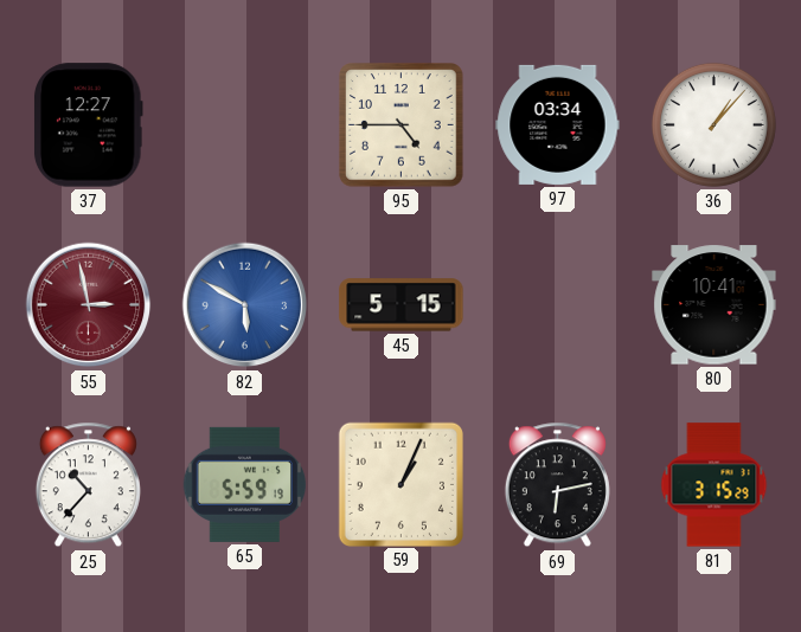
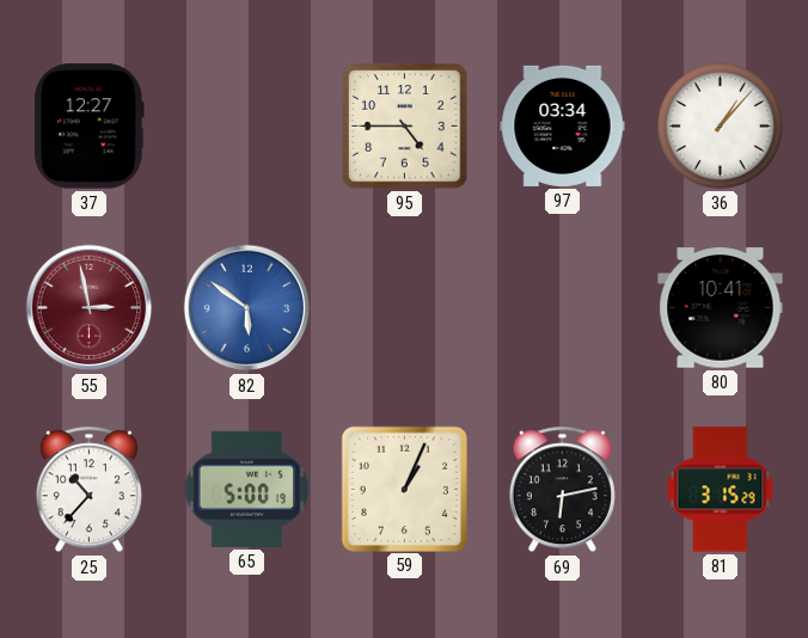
82: 5:50 -> 5:51 (247, 308)
45: 5:15 -> none (402, 305)
65: 5:59 -> 5:00 (247, 489)
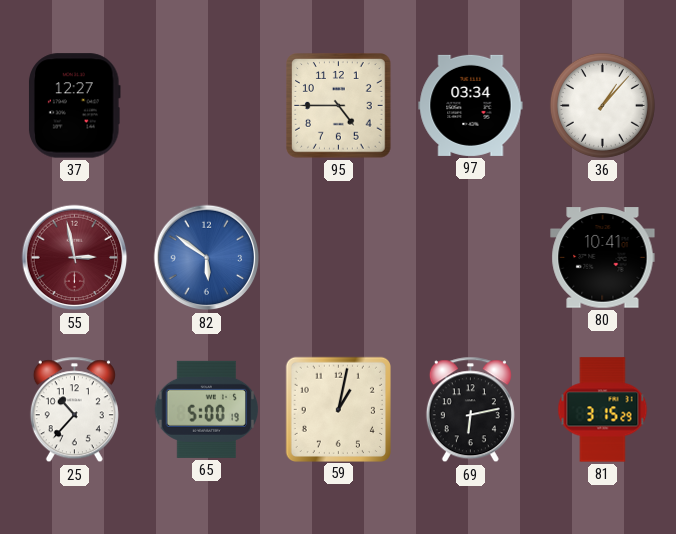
59: 1:04 -> 1:02 (338, 409)
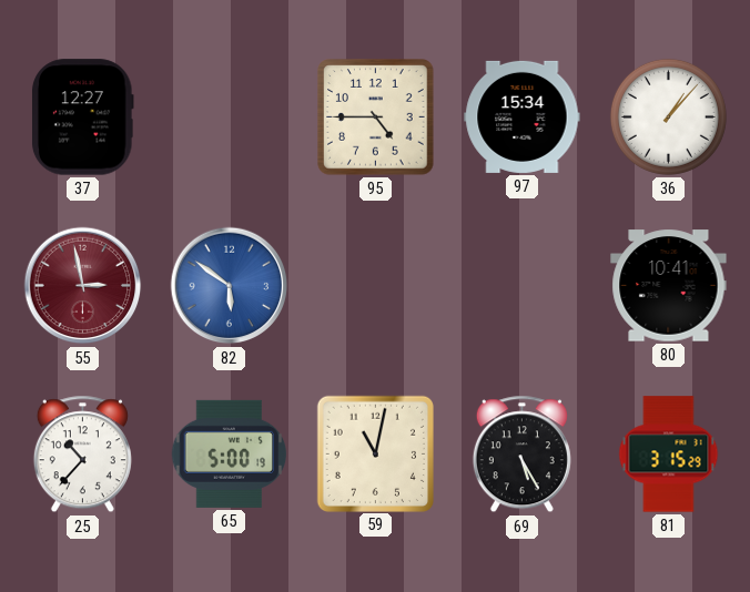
97: 03:34 -> 15:34 (523, 116)
59: 1:02 -> 11:02 (375, 453)
69: 6:13 -> 5:25 (521, 455)
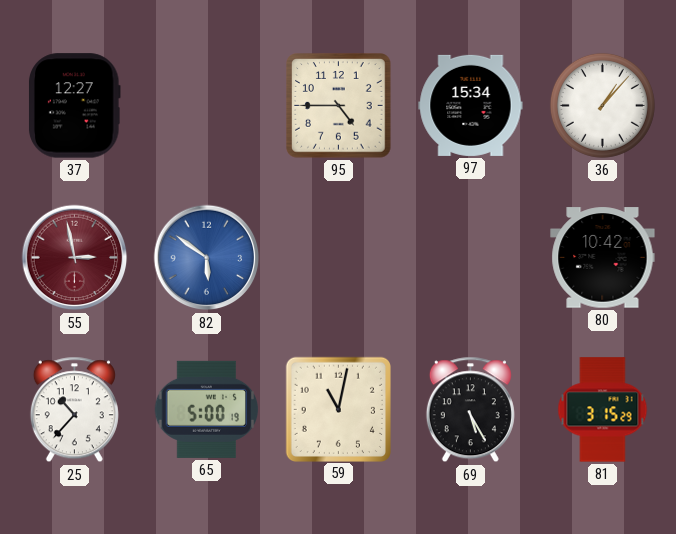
80: 10:41 -> 10:42 (603, 258)
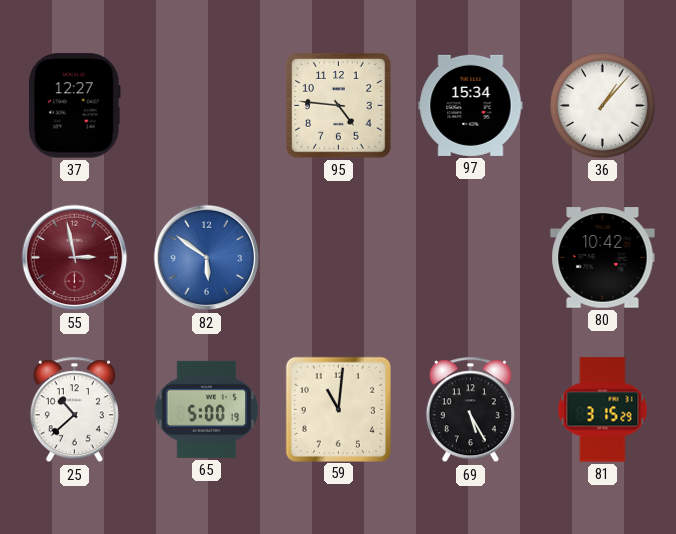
95: 4:45 -> 4:46 (339, 106)
25: 10:37 -> 10:38 (74, 410)
59: 11:02 -> 11:01 (338, 409)
